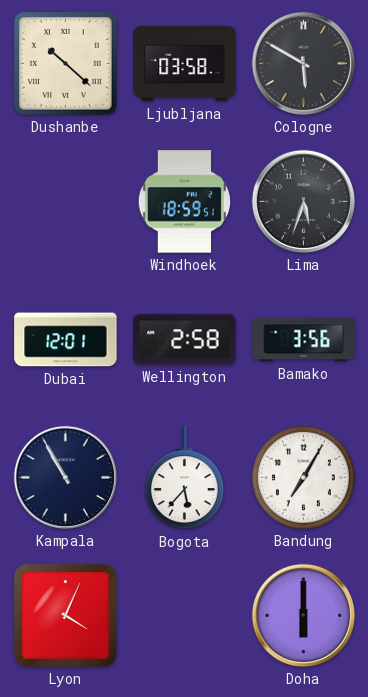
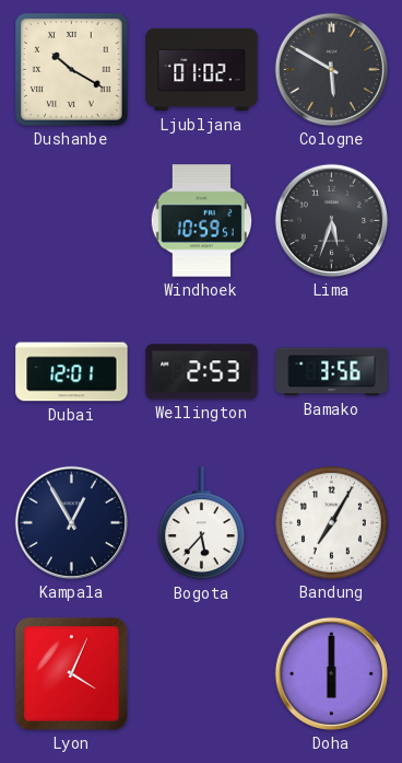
Dushanbe: 10:22 -> 10:20 (72, 70)
Ljubljana: 03:58 -> 01:02 (202, 70)
Windhoek: 18:59 -> 10:59 (201, 221)
Wellington: 2:58 -> 2:53 (202, 372)
Kampala: 10:55 -> 12:55 (71, 522)
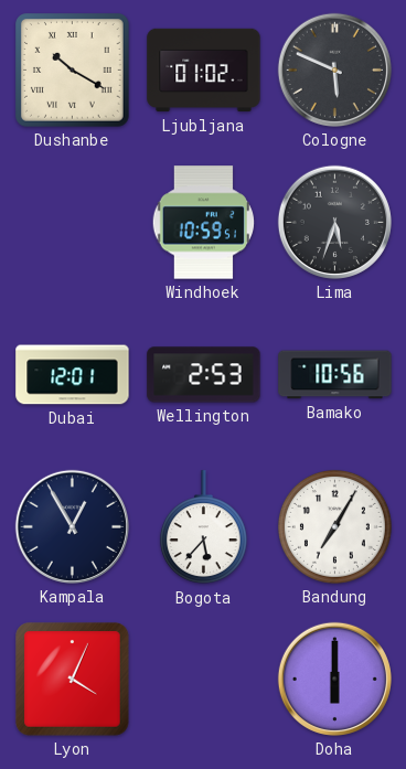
Cologne: 5:50 -> 5:49 (334, 70)
Bamako: 3:56 -> 10:56 (335, 375)
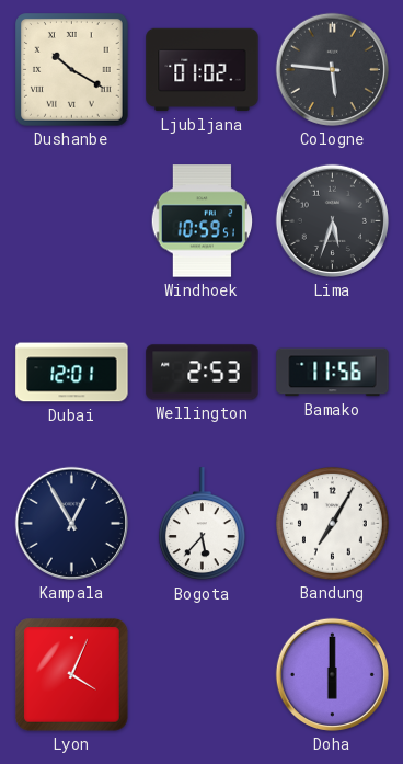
Cologne: 5:49 -> 5:46 (332, 69)
Bamako: 10:56 -> 11:56 (333, 373)
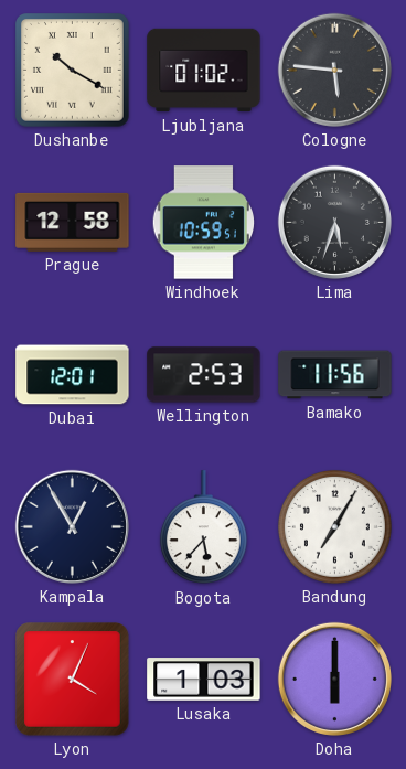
Prague: none -> 12:58 (73, 222)
Lusaka: none -> 1:03 (204, 680)
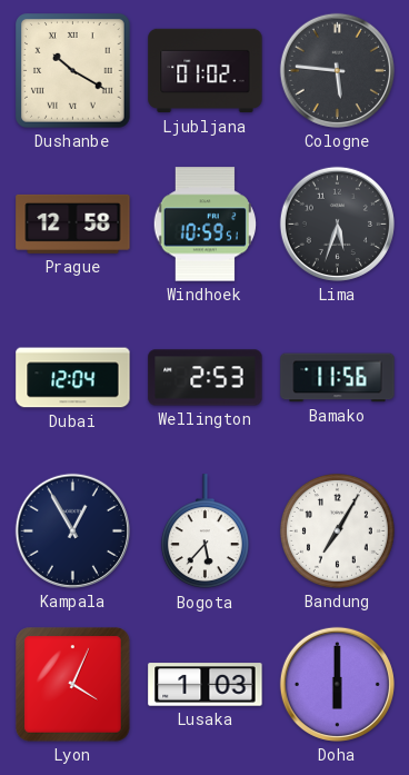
Dubai: 12:01 -> 12:04 (73, 378)
